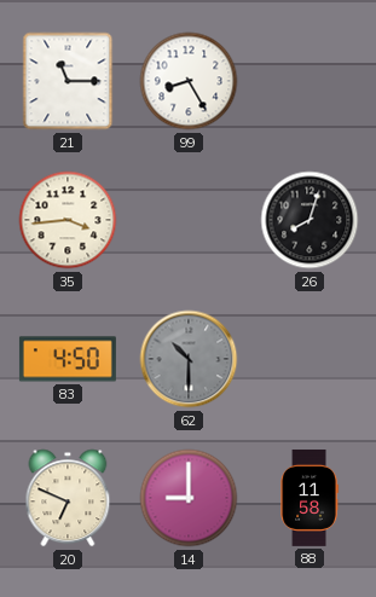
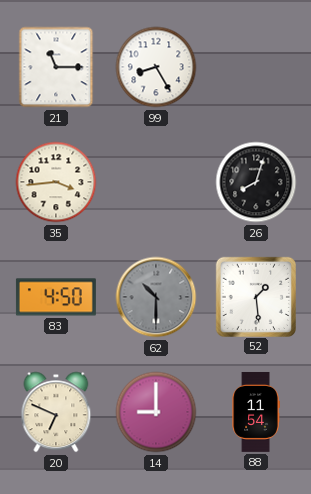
52: none -> 1:29 (255, 296)
88: 11:58 -> 11:54 (256, 412)
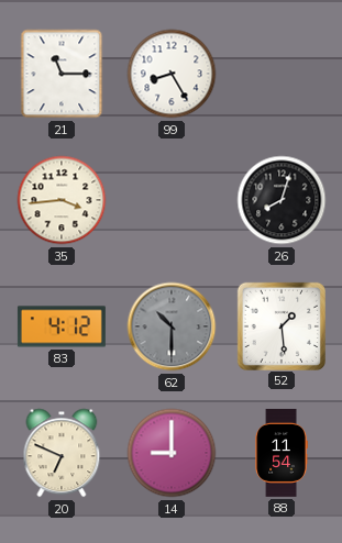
83: 4:50 -> 4:12 (62, 326)
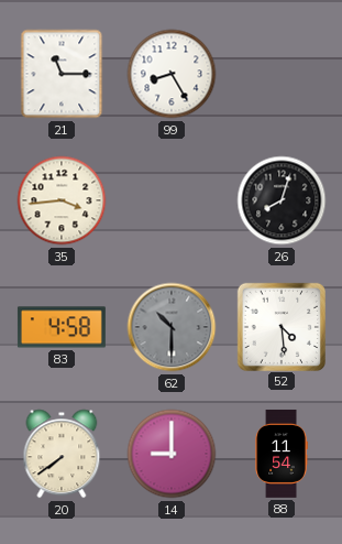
83: 4:12 -> 4:58 (62, 327)
52: 1:29 -> 4:29 (280, 326)
20: 6:49 -> 7:39 (62, 454)
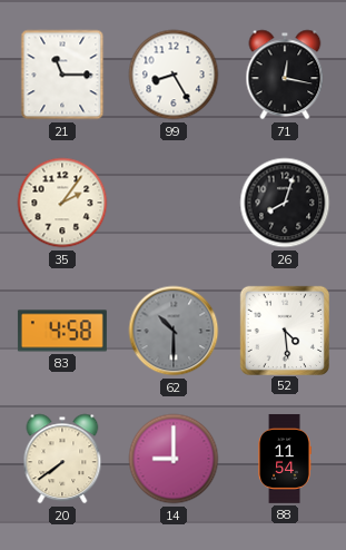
71: none -> 12:17 (285, 75)
35: 3:44 -> 2:06 (62, 203)
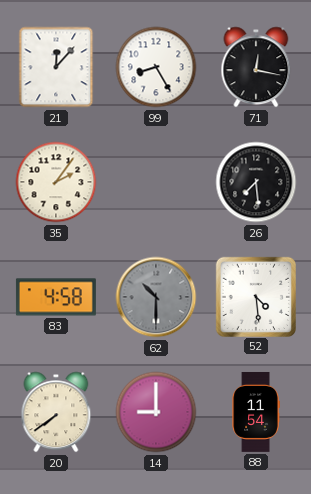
21: 11:15 -> 12:07 (56, 67)
26: 8:03 -> 7:29 (256, 182)
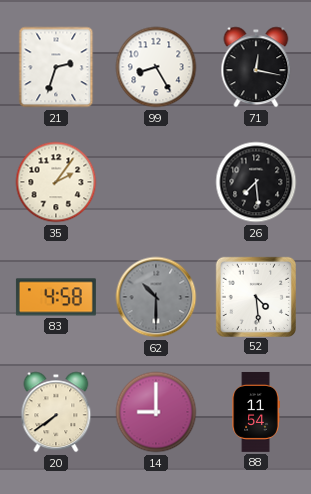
21: 12:07 -> 2:33 (56, 67)
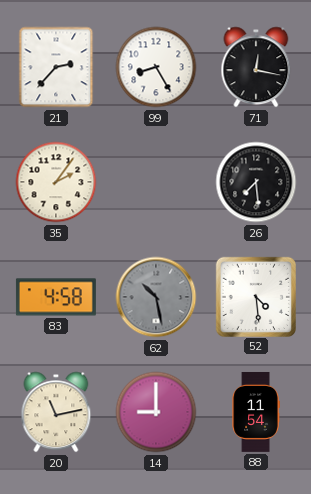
21: 2:33 -> 2:37 (56, 67)
62: 10:30 -> 10:28 (156, 297)
20: 7:39 -> 11:13 (56, 412)
